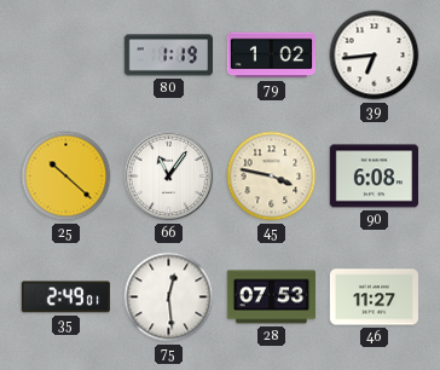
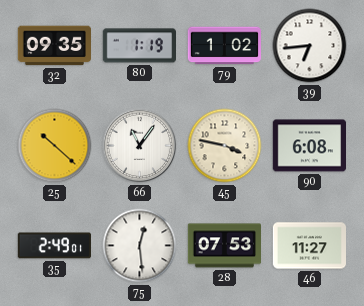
32: none -> 09:35 (54, 46)
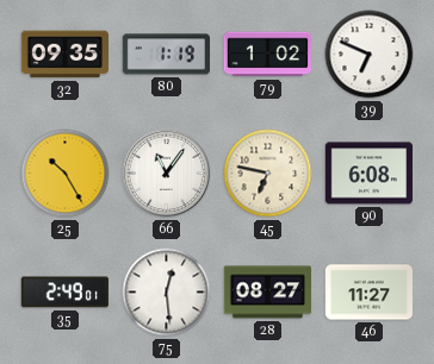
39: 6:44 -> 6:49 (370, 55)
25: 10:22 -> 10:25 (66, 174)
45: 3:47 -> 6:47 (268, 174)
28: 07:53 -> 08:27 (267, 293)
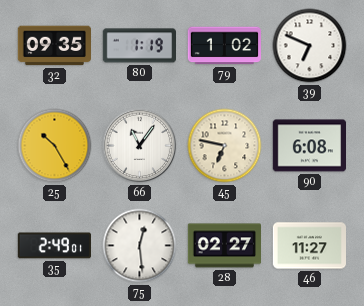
28: 08:27 -> 02:27 (224, 246)
